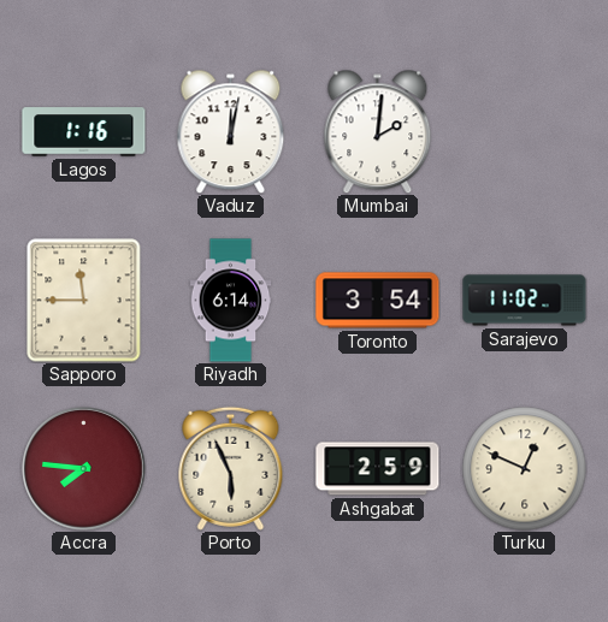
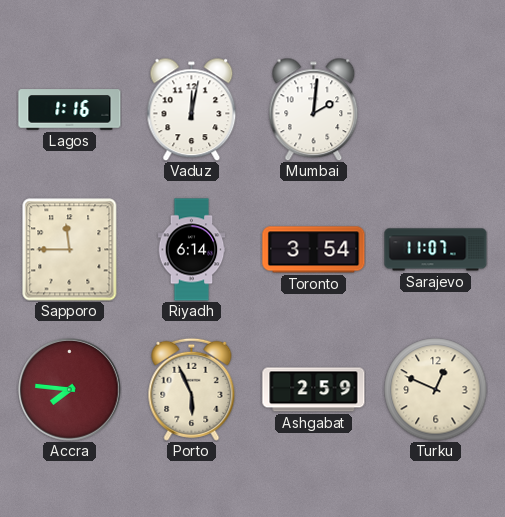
Sarajevo: 11:02 -> 11:07 (436, 250)
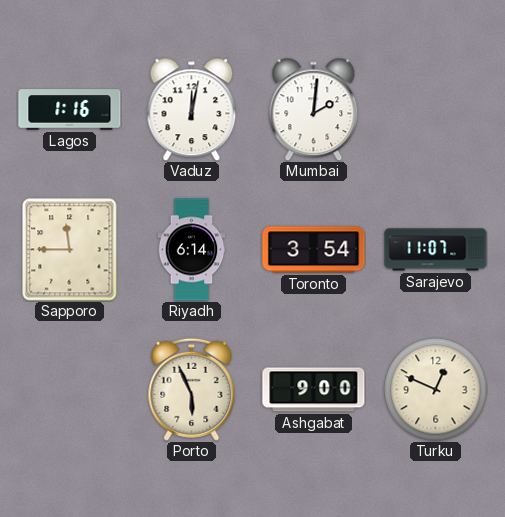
Accra: 7:46 -> none (70, 390)
Ashgabat: 2:59 -> 9:00 (314, 390)
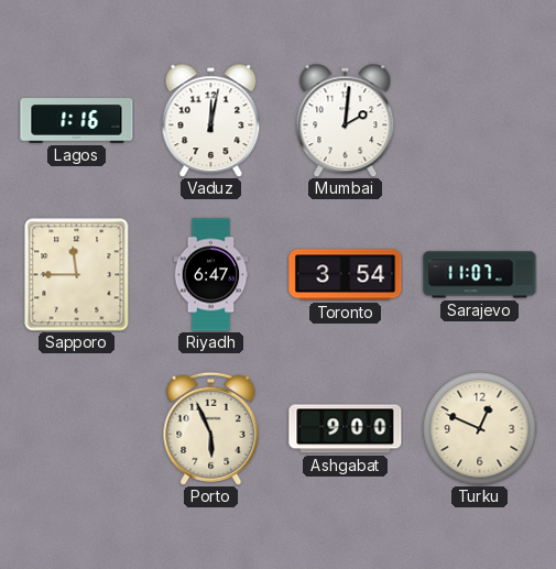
Riyadh: 6:14 -> 6:47 (211, 275)
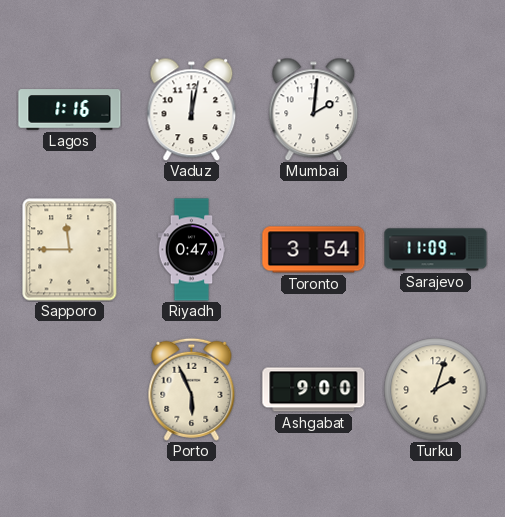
Riyadh: 6:47 -> 0:47 (192, 250)
Sarajevo: 11:07 -> 11:09 (436, 250)
Turku: 12:49 -> 2:03 (436, 390)
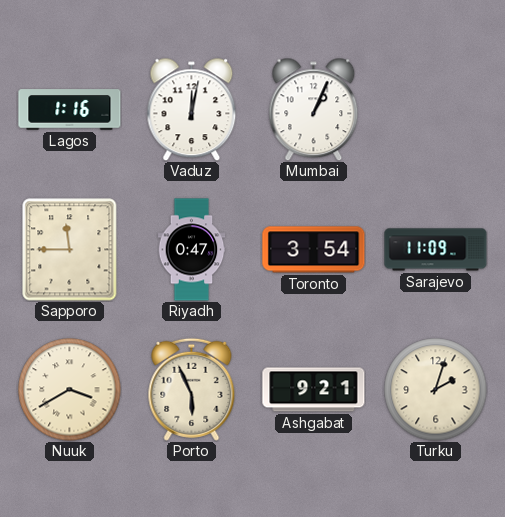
Mumbai: 2:01 -> 1:04 (314, 109)
Nuuk: none -> 3:40 (70, 390)
Ashgabat: 9:00 -> 9:21 (314, 390)
